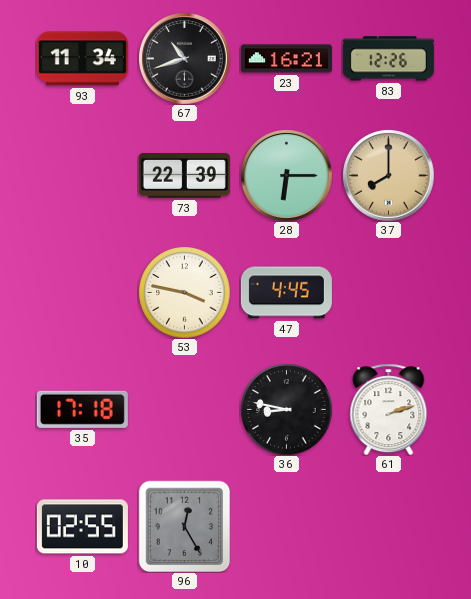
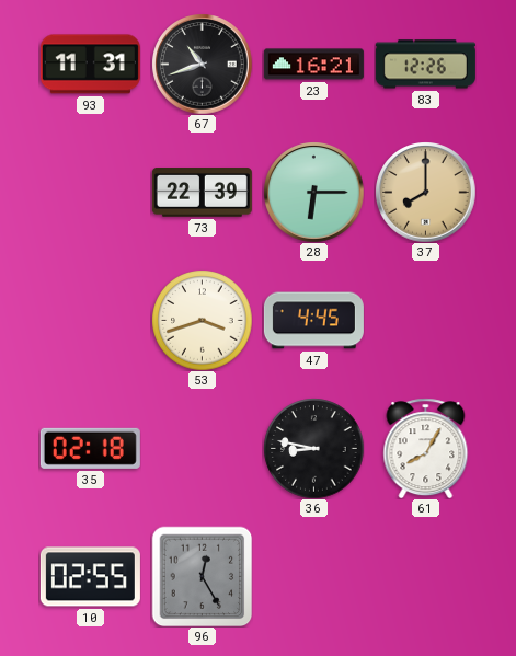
93: 11:34 -> 11:31 (90, 65)
53: 3:47 -> 3:42 (202, 320)
35: 17:18 -> 02:18 (90, 448)
61: 2:12 -> 8:05 (426, 448)
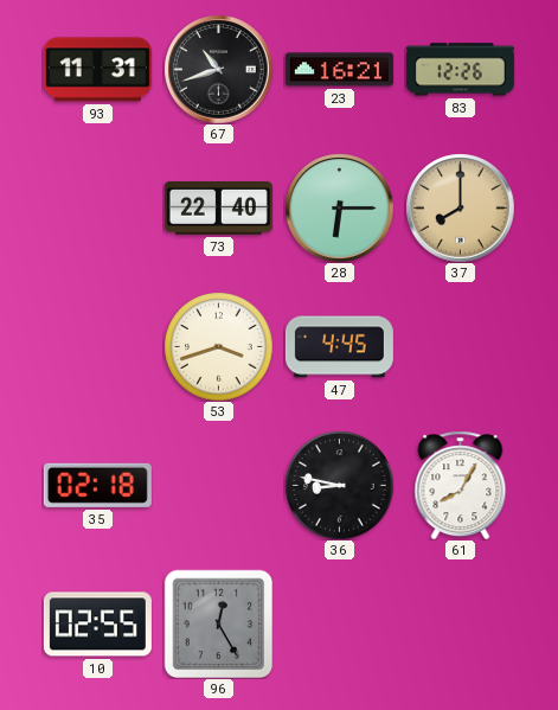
73: 22:39 -> 22:40 (218, 209)
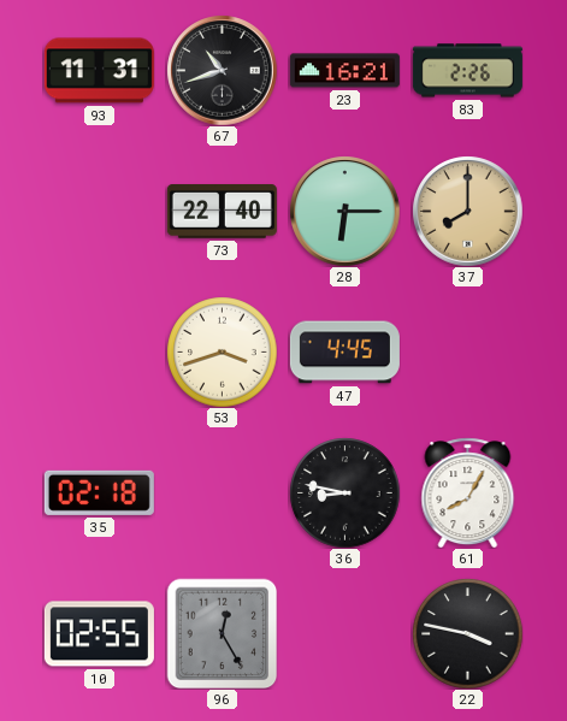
83: 12:26 -> 2:26 (467, 71)
22: none -> 3:47 (467, 633)
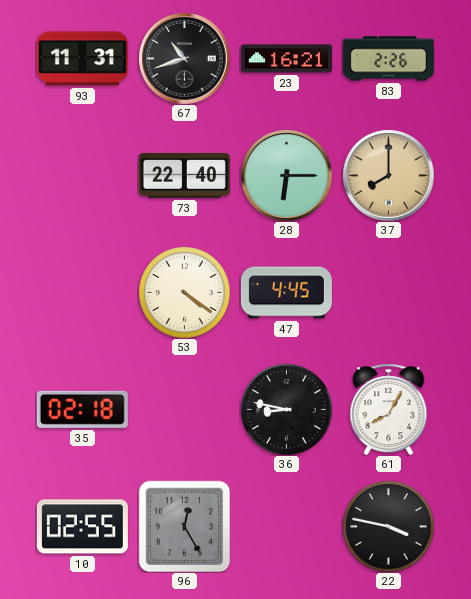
53: 3:42 -> 4:21 (184, 292)
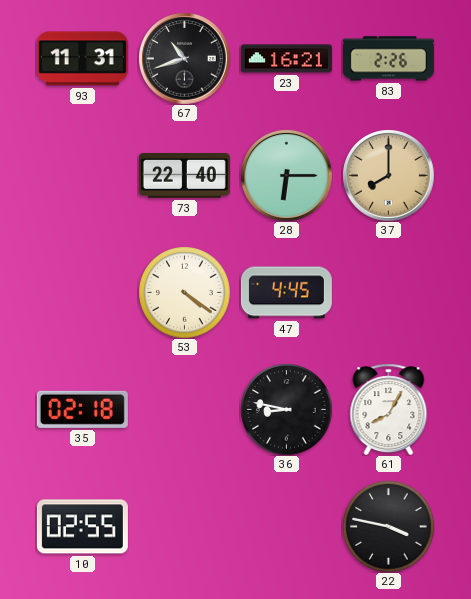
96: 12:25 -> none (184, 526)
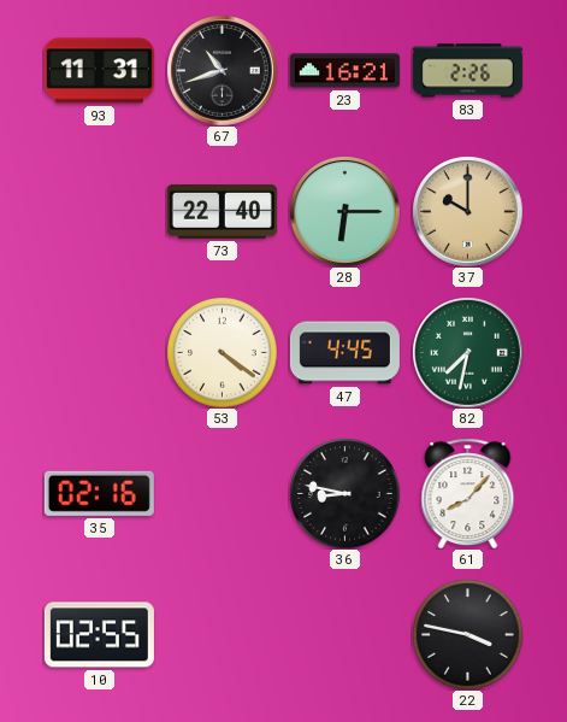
37: 8:00 -> 10:00 (467, 211)
82: none -> 7:32 (467, 352)
35: 02:18 -> 02:16 (99, 493)
61: 8:05 -> 8:07 (468, 493)
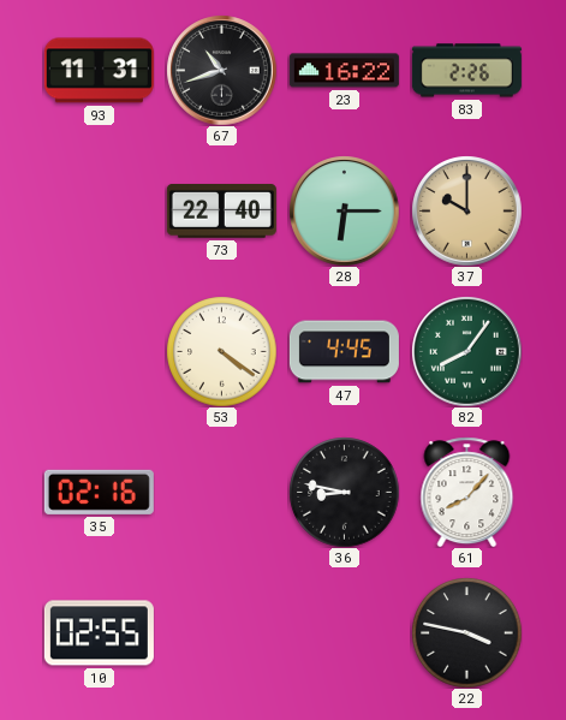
23: 16:21 -> 16:22 (344, 71)
82: 7:32 -> 8:06 (466, 351)
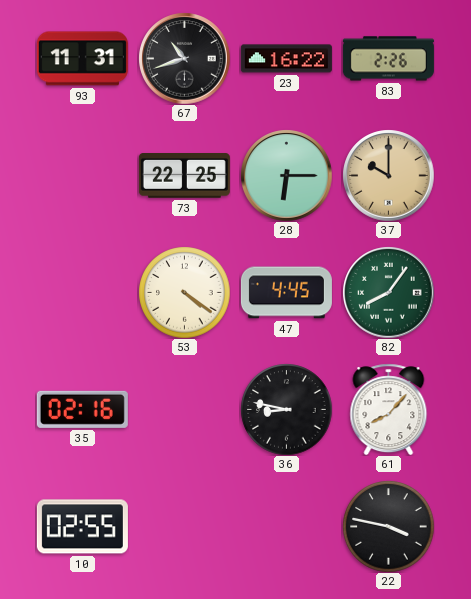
73: 22:40 -> 22:25 (184, 176)
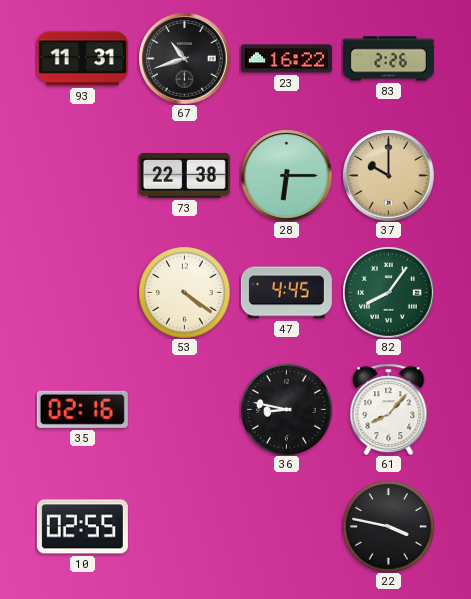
73: 22:25 -> 22:38 (184, 176)
